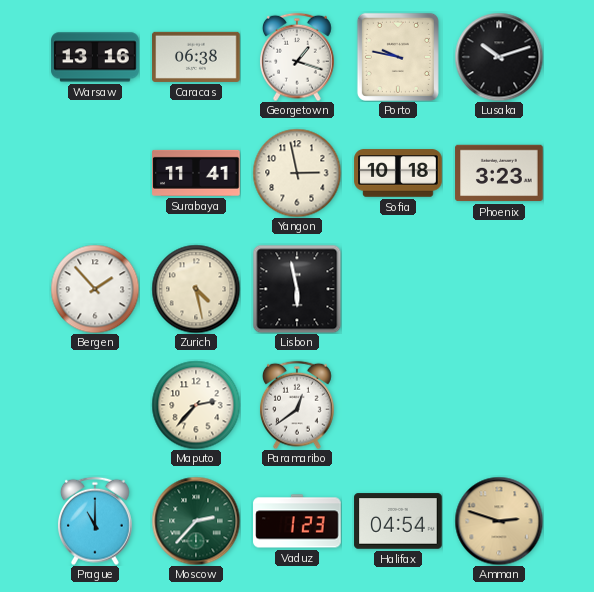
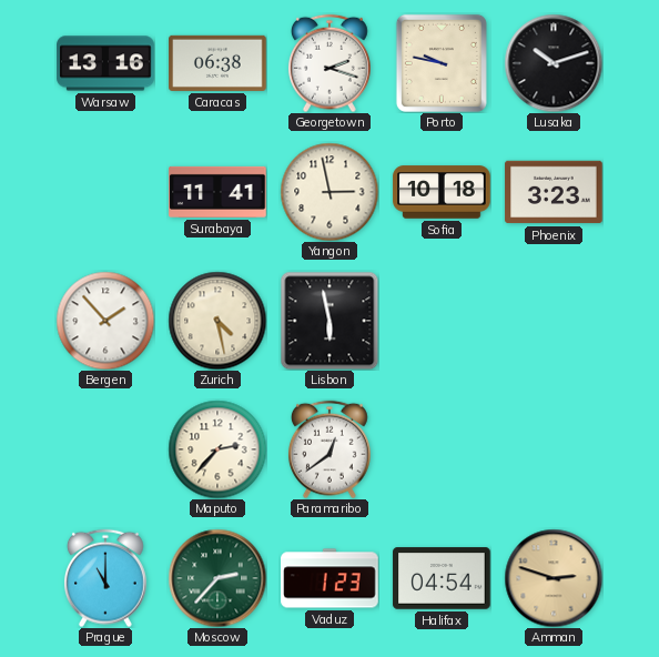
Georgetown: 1:18 -> 2:18 (329, 63)
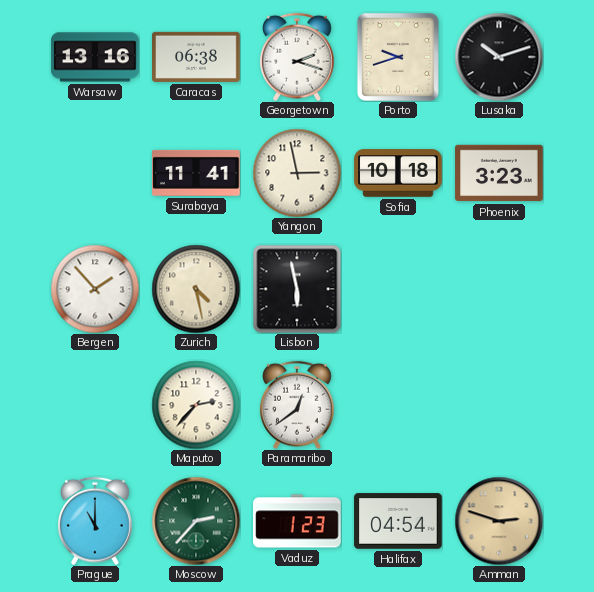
Porto: 9:47 -> 9:42 (398, 57)
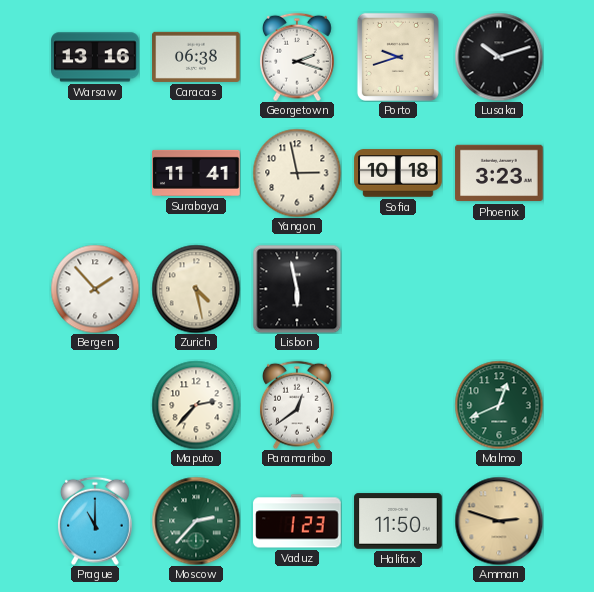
Malmo: none -> 12:41 (499, 405)
Halifax: 04:54 -> 11:50 (398, 521)
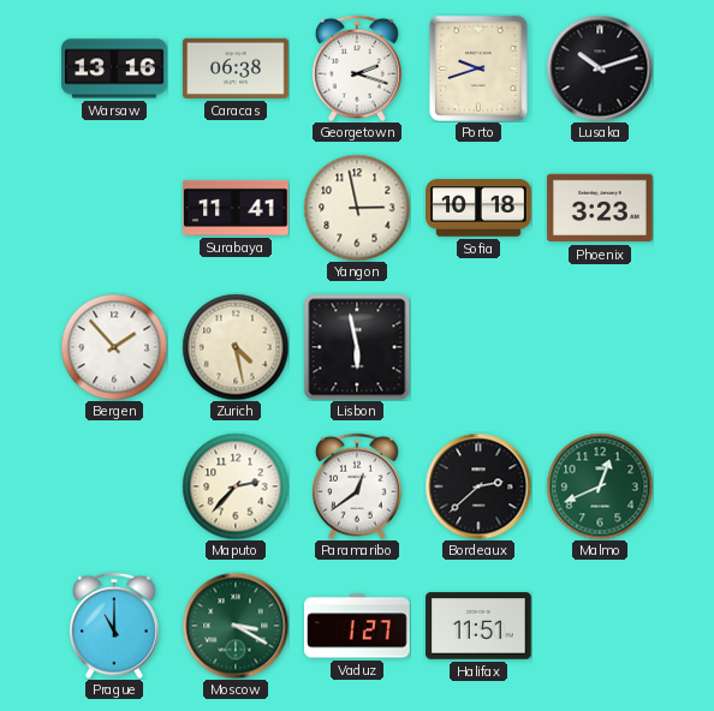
Bordeaux: none -> 2:38 (478, 486)
Moscow: 2:37 -> 3:20 (236, 626)
Vaduz: 1:23 -> 1:27 (357, 626)
Halifax: 11:50 -> 11:51 (478, 626)
Amman: 2:48 -> none (499, 521)
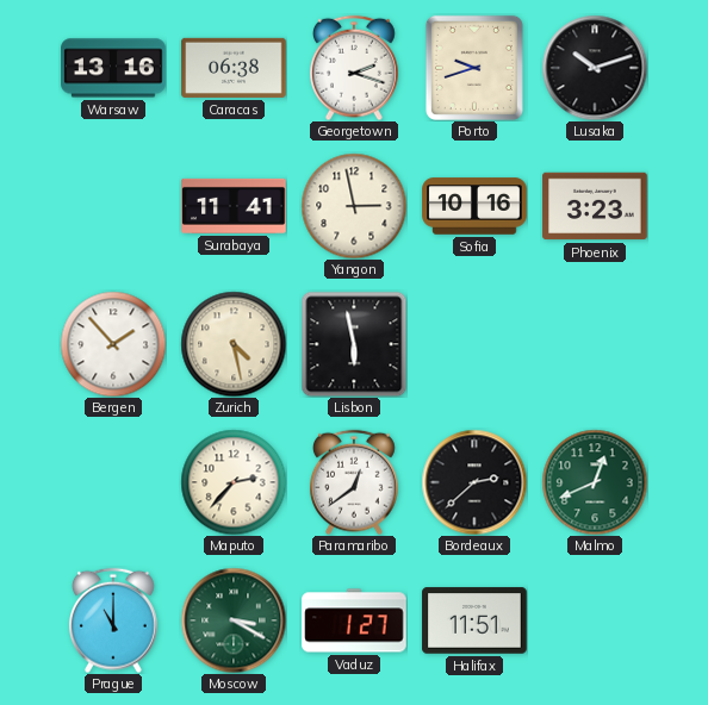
Sofia: 10:18 -> 10:16 (474, 206)
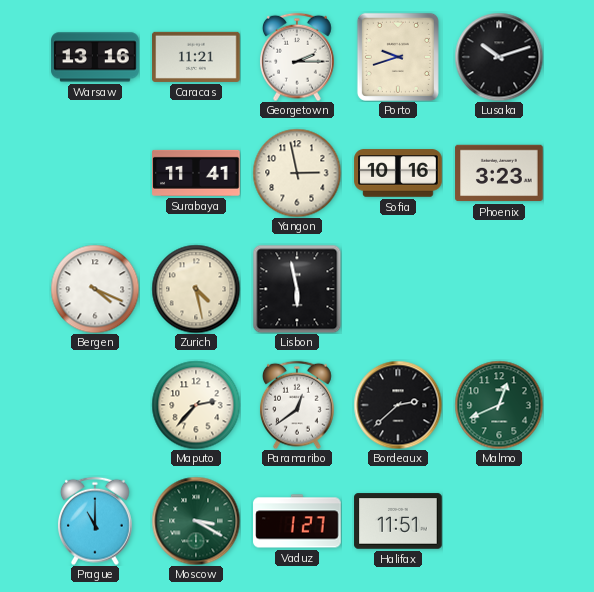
Caracas: 06:38 -> 11:21 (196, 57)
Georgetown: 2:18 -> 2:15 (297, 57)
Bergen: 1:53 -> 4:19 (95, 289)
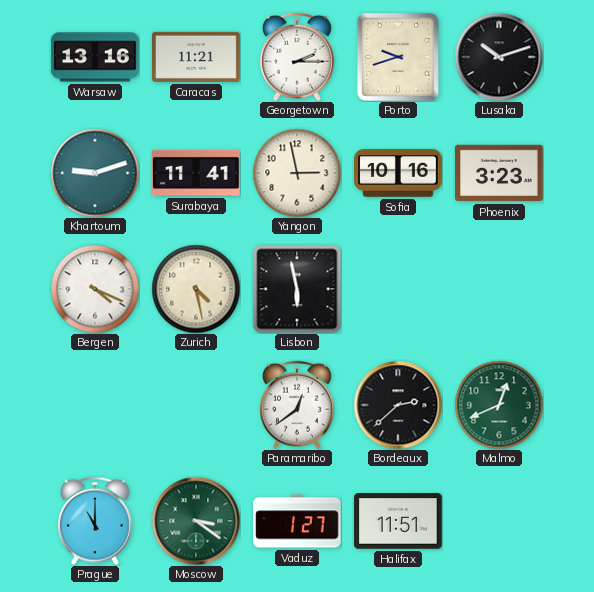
Khartoum: none -> 9:12 (95, 173)
Maputo: 2:37 -> none (196, 405)
Moscow: 3:20 -> 3:21 (196, 521)
